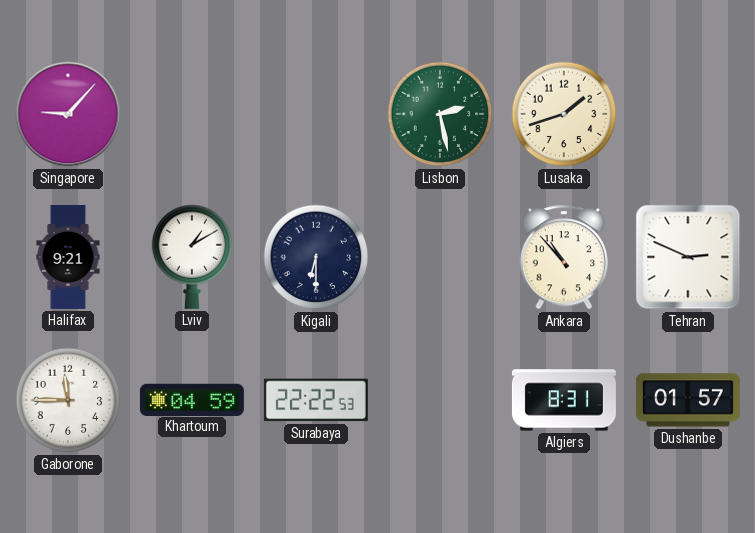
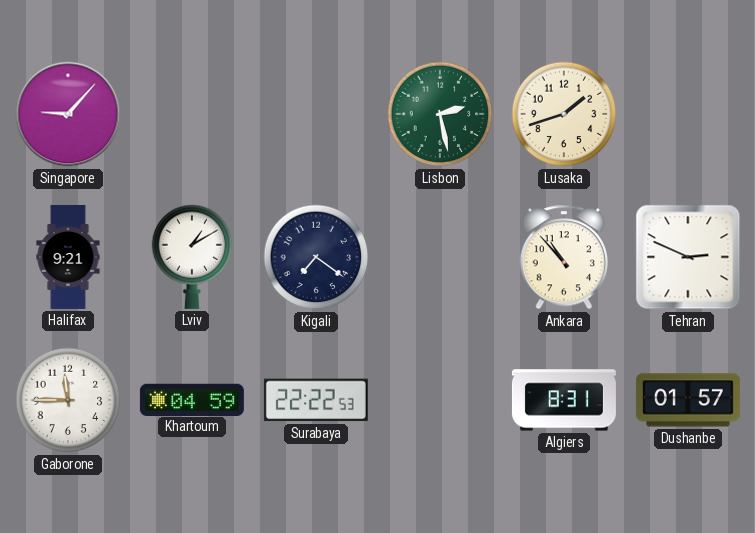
Kigali: 6:30 -> 7:21 (316, 257)
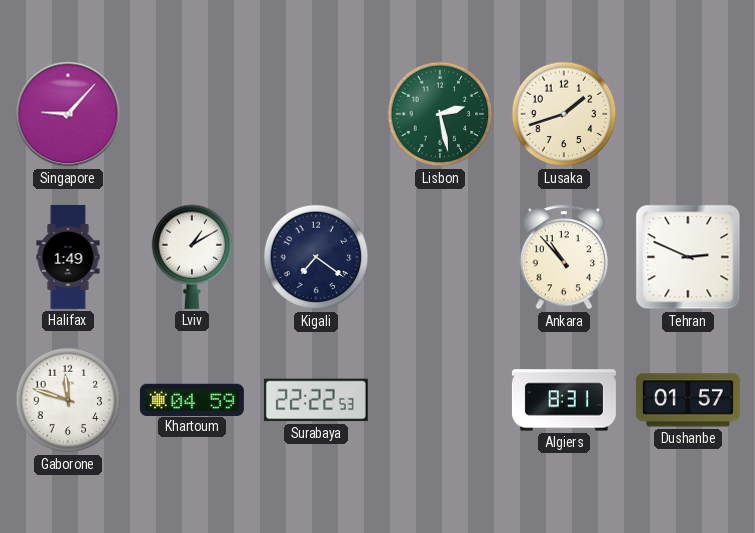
Halifax: 9:21 -> 1:49 (68, 257)
Gaborone: 11:45 -> 11:48 (68, 400)
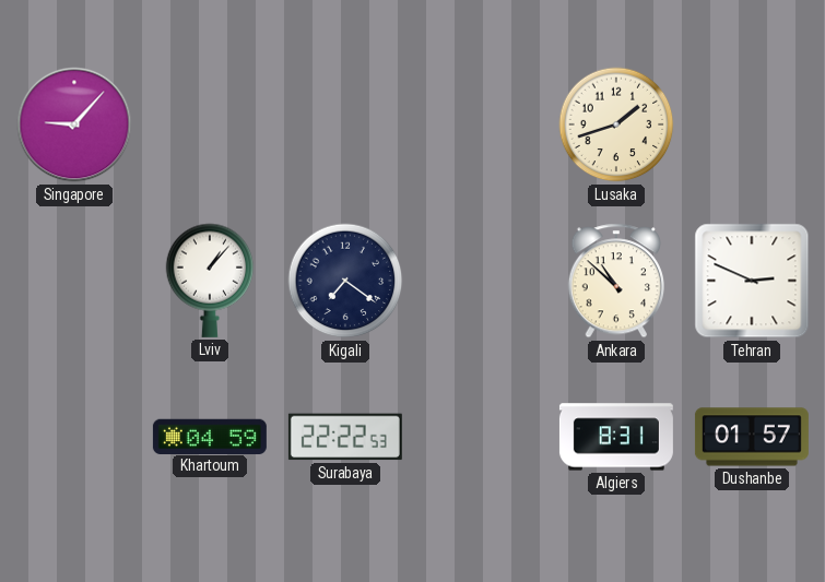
Lisbon: 2:28 -> none (440, 114)
Halifax: 1:49 -> none (68, 257)
Lviv: 1:10 -> 1:07 (210, 281)
Ankara: 10:53 -> 10:52 (615, 281)
Gaborone: 11:48 -> none (68, 400)
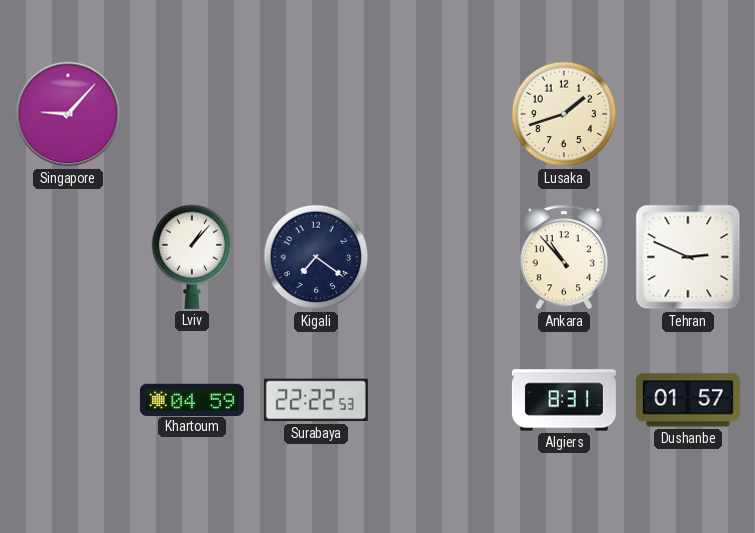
Ankara: 10:52 -> 10:53 (563, 257)
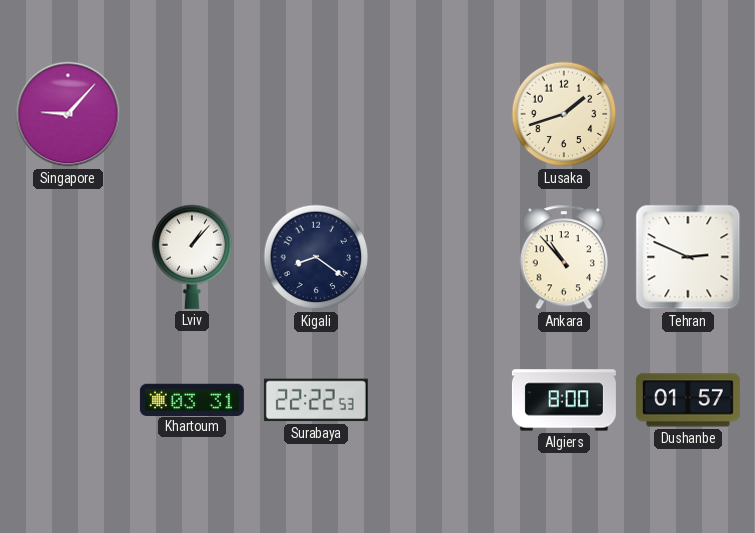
Kigali: 7:21 -> 8:21 (316, 257)
Khartoum: 04:59 -> 03:31 (192, 399)
Algiers: 8:31 -> 8:00 (564, 400)
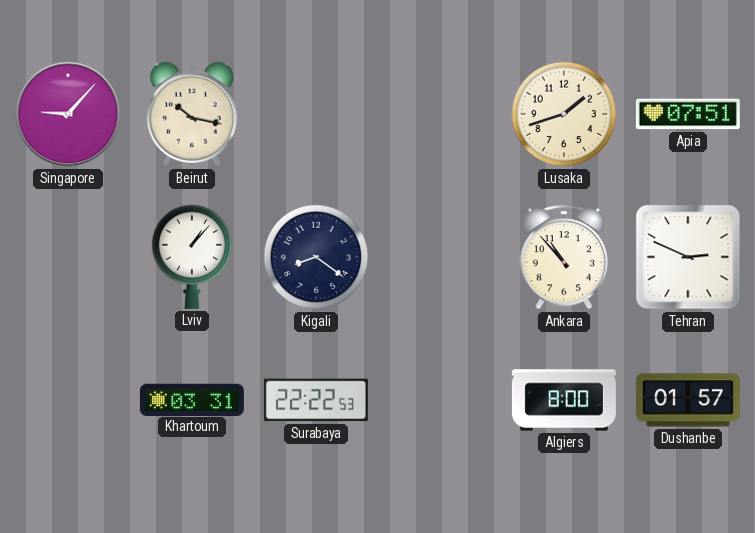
Beirut: none -> 10:17 (192, 114)
Apia: none -> 07:51 (688, 114)
